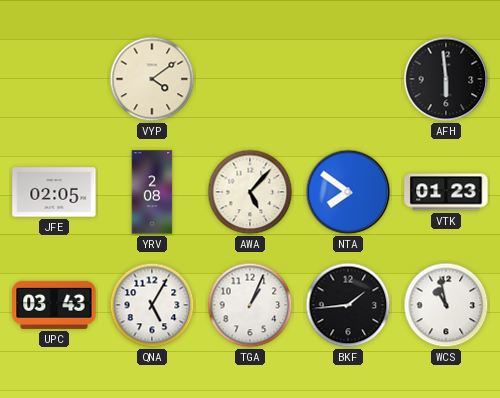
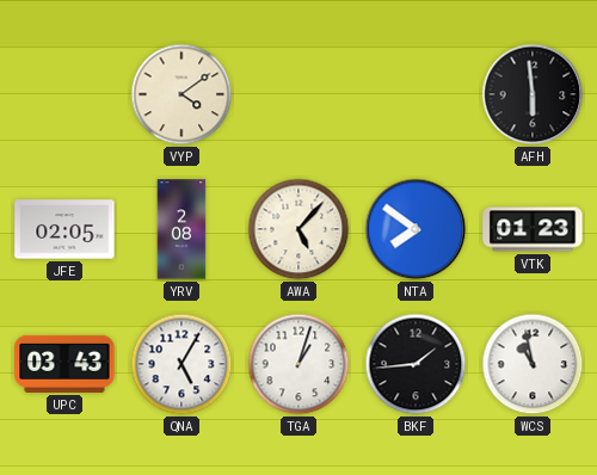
TGA: 1:04 -> 1:03 (298, 364)
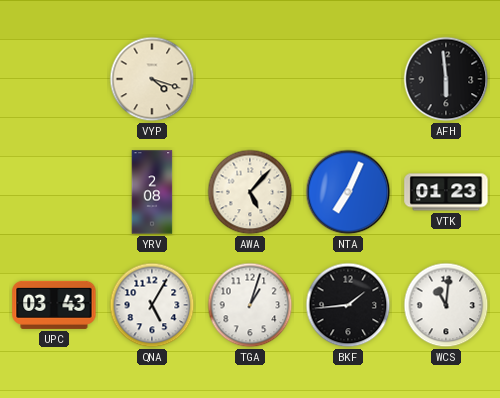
VYP: 4:09 -> 4:18 (152, 79)
JFE: 02:05 -> none (64, 229)
NTA: 7:51 -> 7:04 (348, 192)
WCS: 10:58 -> 11:01 (446, 305)
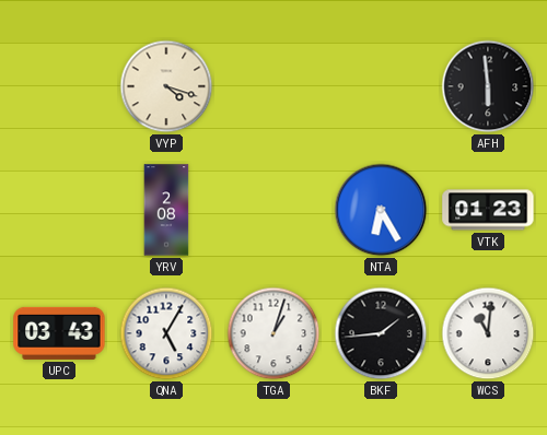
AWA: 5:07 -> none (250, 192)
NTA: 7:04 -> 6:25 (381, 210)
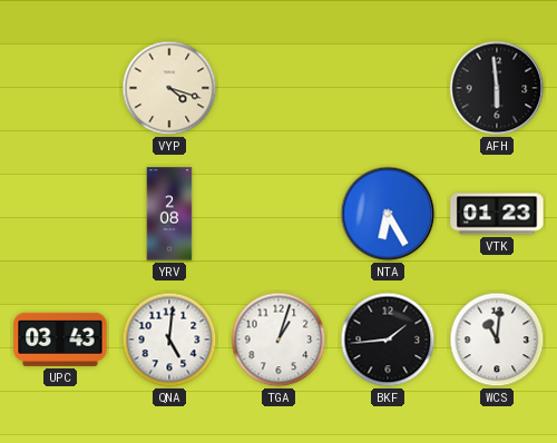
QNA: 5:05 -> 5:01 (169, 339)
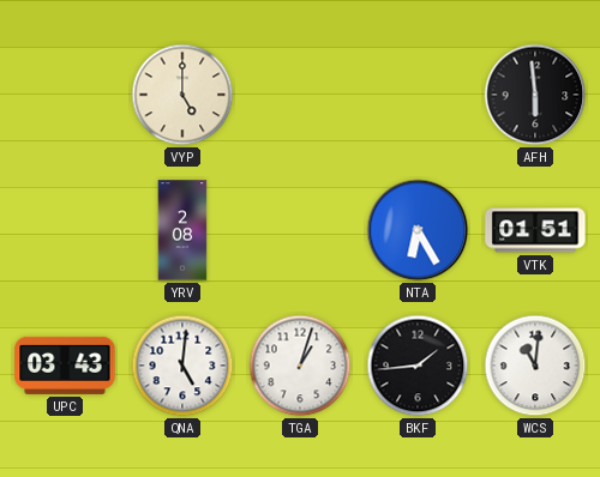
VYP: 4:18 -> 5:00 (182, 95)
VTK: 01:23 -> 01:51 (535, 230)
